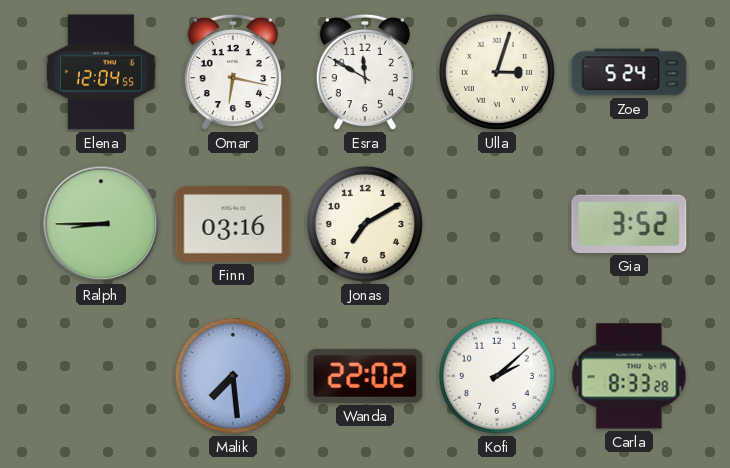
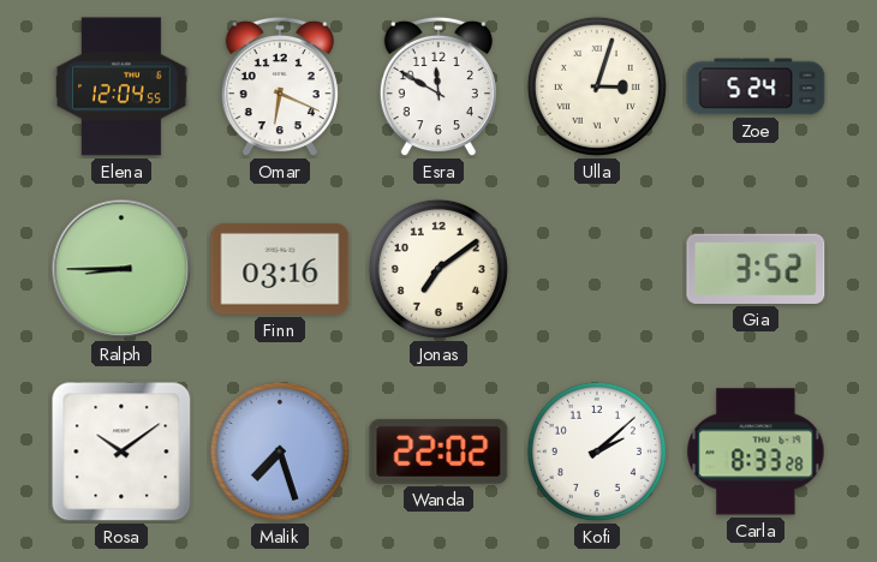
Omar: 6:17 -> 6:19 (280, 86)
Jonas: 7:10 -> 7:09 (438, 269)
Rosa: none -> 10:09 (121, 452)
Malik: 7:29 -> 7:27 (280, 452)
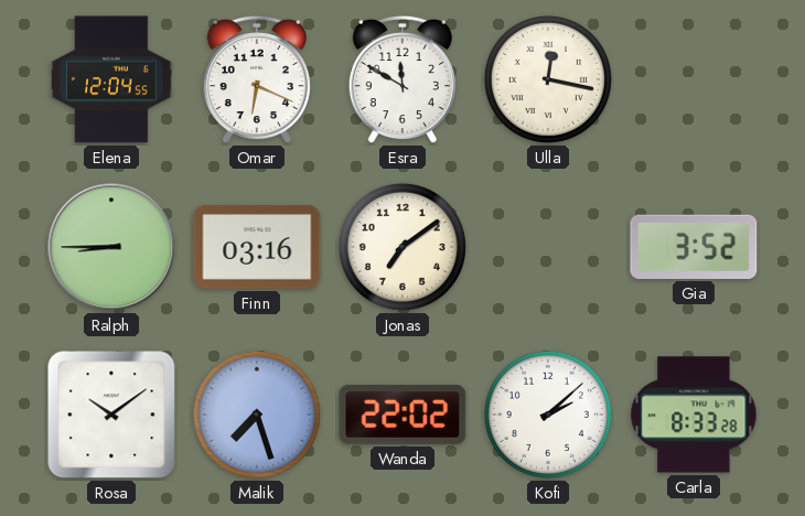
Ulla: 3:03 -> 12:17 (548, 79)
Zoe: 5:24 -> none (756, 86)
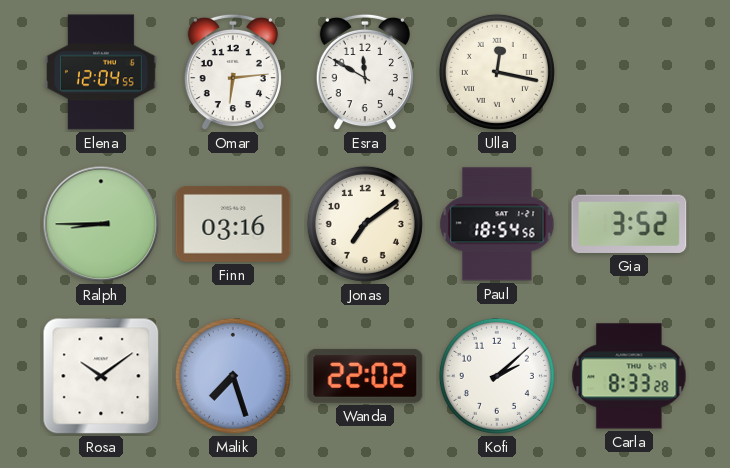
Omar: 6:19 -> 6:14 (233, 72)
Paul: none -> 18:54 (497, 224)
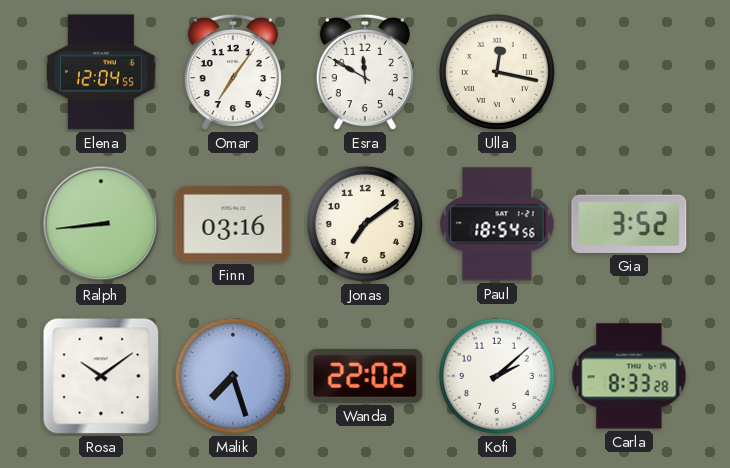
Omar: 6:14 -> 7:06 (233, 72)
Ralph: 8:45 -> 8:44 (101, 224)
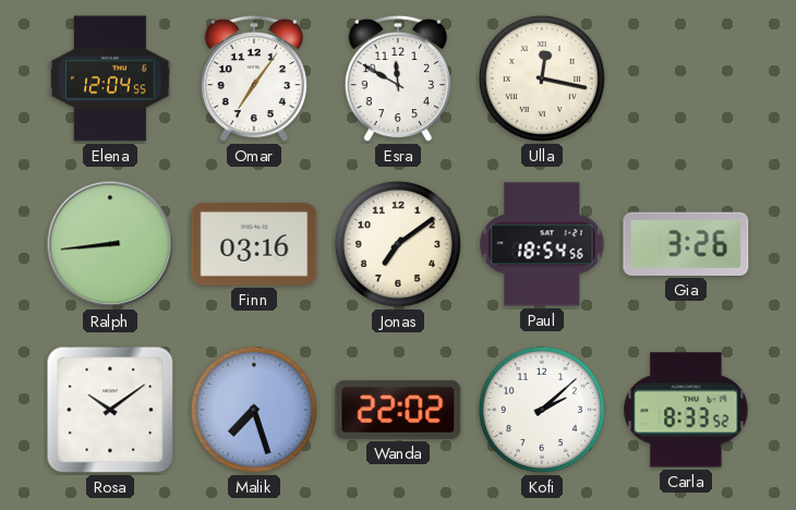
Gia: 3:52 -> 3:26 (686, 244)
Carla: 8:33:28 -> 8:33:52 (686, 410)
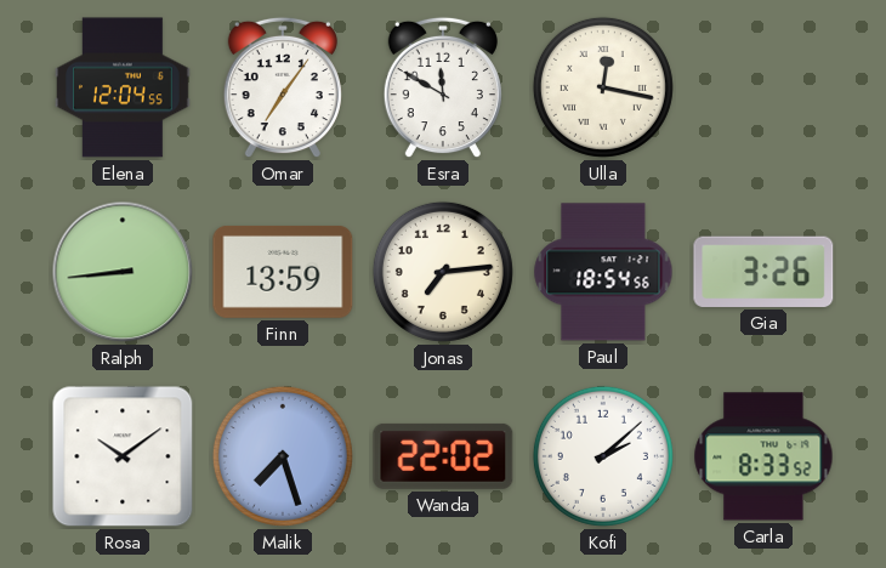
Finn: 03:16 -> 13:59 (283, 272)
Jonas: 7:09 -> 7:14 (443, 272)
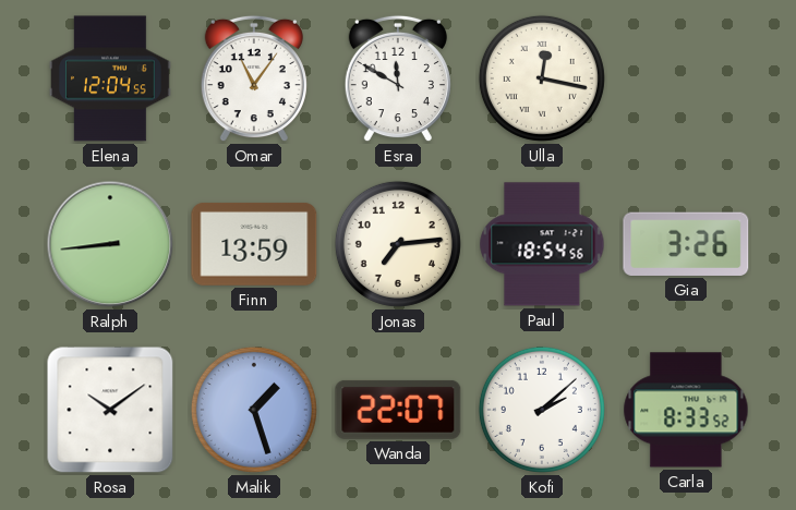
Omar: 7:06 -> 11:06 (254, 78)
Malik: 7:27 -> 1:27 (254, 410)
Wanda: 22:02 -> 22:07 (398, 410)
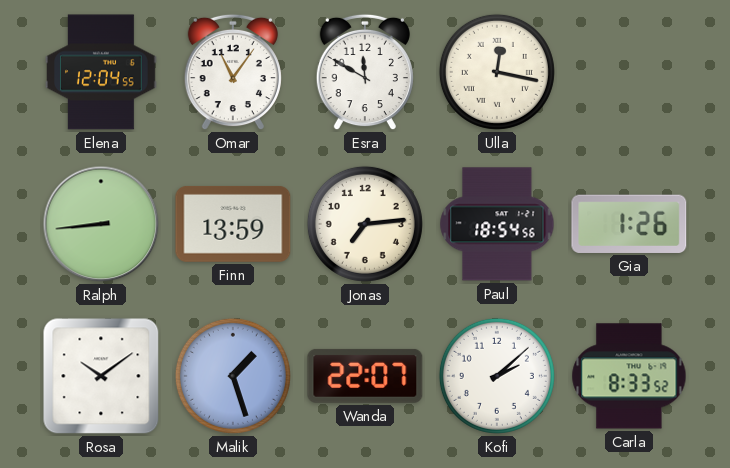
Gia: 3:26 -> 1:26 (629, 224)
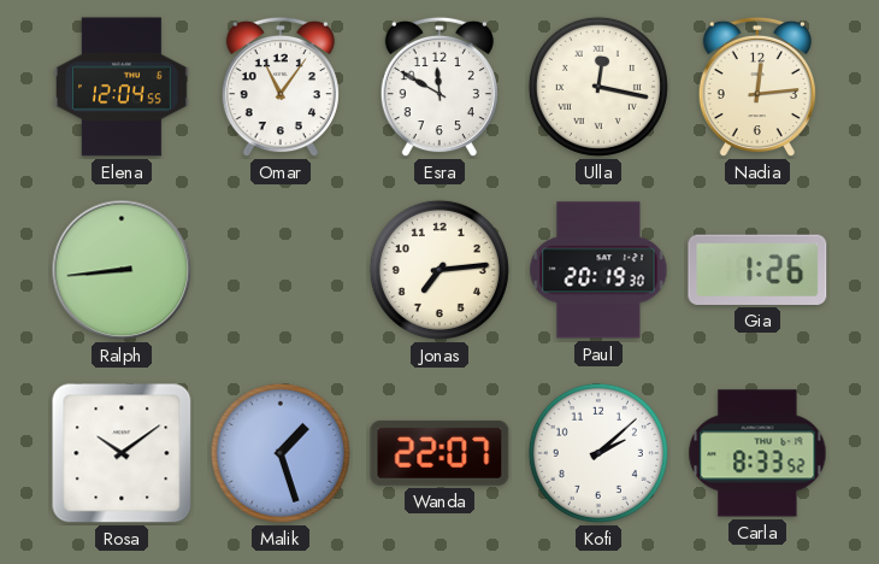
Nadia: none -> 12:14 (757, 87)
Finn: 13:59 -> none (233, 224)
Paul: 18:54 -> 20:19 (598, 270)
